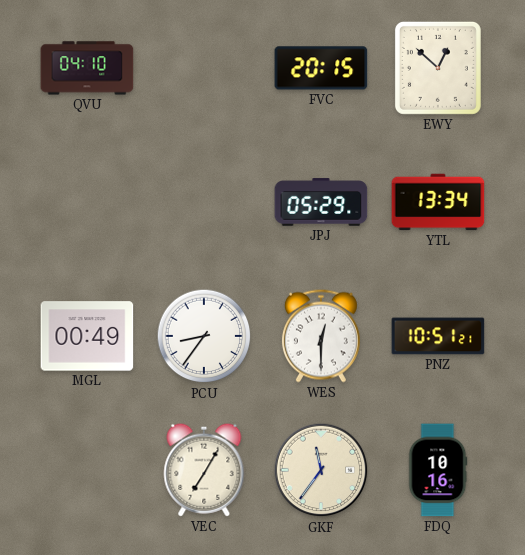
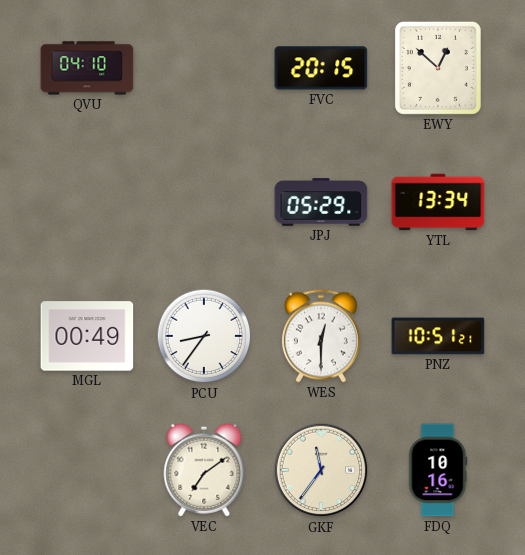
VEC: 7:05 -> 7:09 (204, 470)
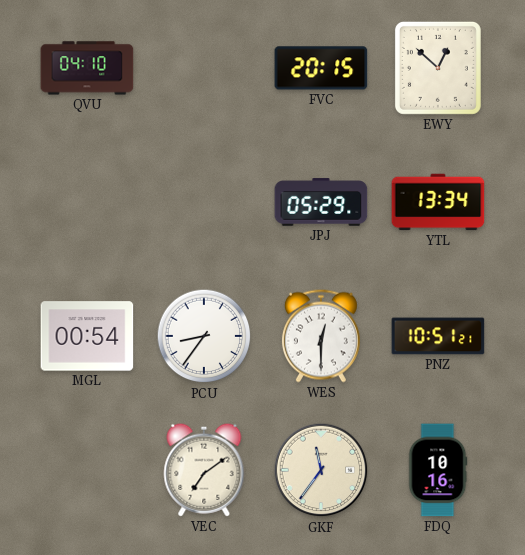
MGL: 00:49 -> 00:54 (87, 336)
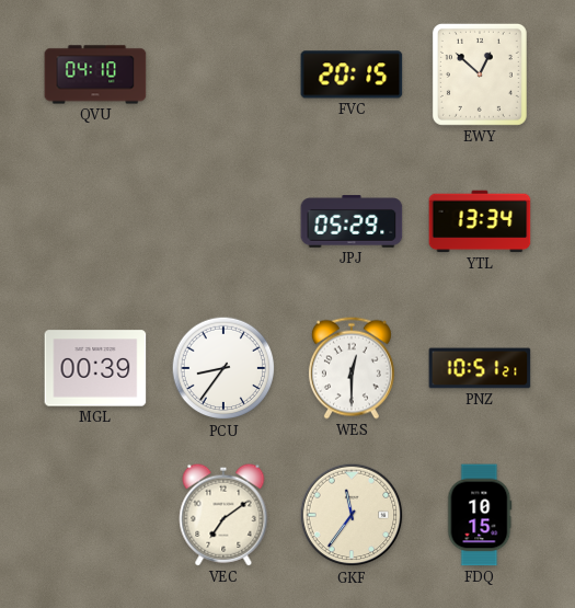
MGL: 00:54 -> 00:39 (95, 368)
FDQ: 10:16 -> 10:15 (480, 515)
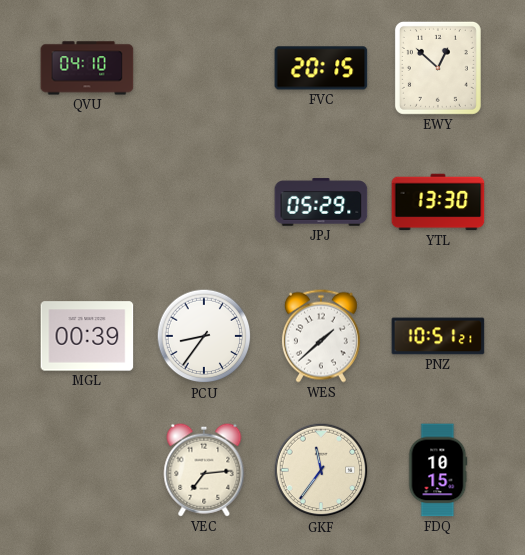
YTL: 13:34 -> 13:30 (438, 202)
WES: 12:30 -> 1:38 (321, 336)
VEC: 7:09 -> 7:14 (204, 470)
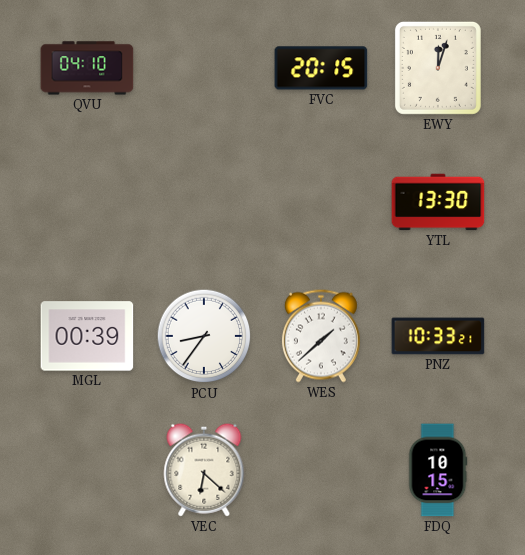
EWY: 12:52 -> 12:03 (438, 68)
JPJ: 05:29 -> none (321, 202)
PNZ: 10:51 -> 10:33 (438, 336)
VEC: 7:14 -> 6:22 (204, 470)
GKF: 11:36 -> none (321, 470)
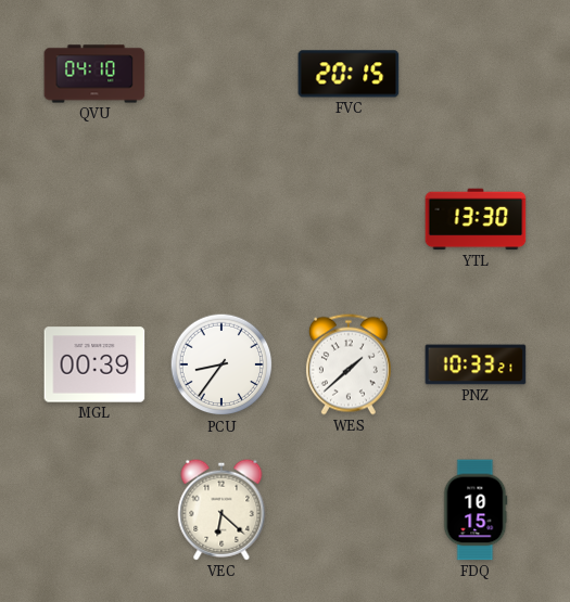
EWY: 12:03 -> none (438, 68)
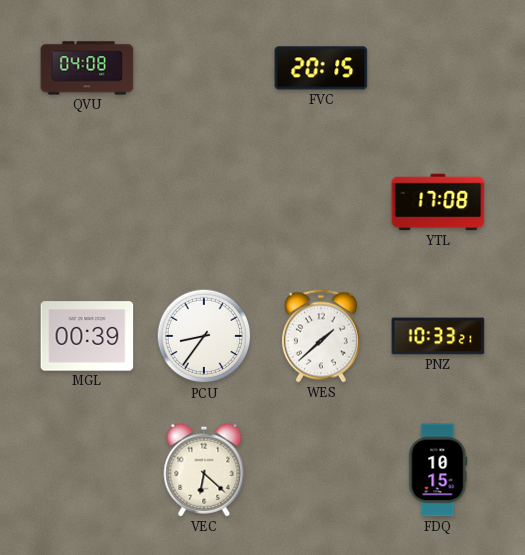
QVU: 04:10 -> 04:08 (87, 68)
YTL: 13:30 -> 17:08 (438, 202)
